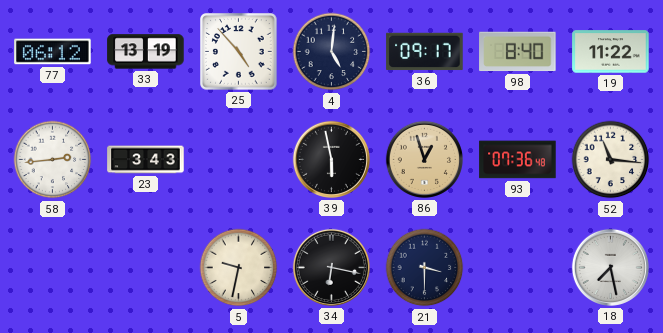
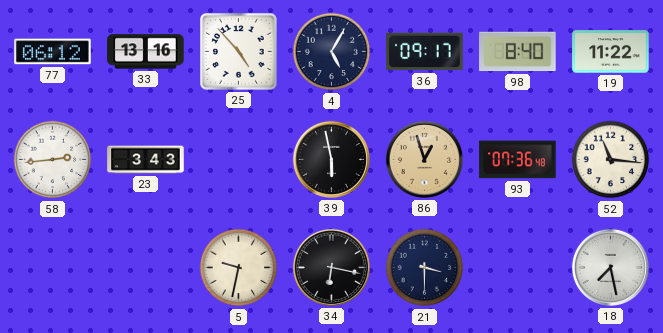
33: 13:19 -> 13:16 (146, 52)
4: 5:01 -> 5:05 (332, 52)
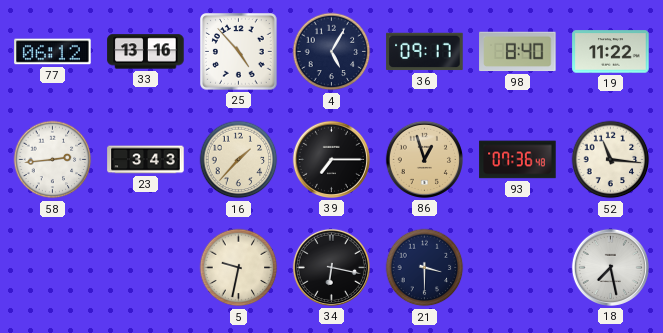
16: none -> 1:37 (239, 160)
39: 5:58 -> 7:15 (331, 159)
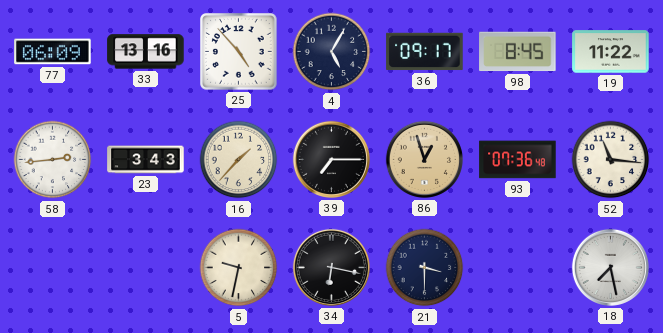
77: 06:12 -> 06:09 (53, 52)
98: 8:40 -> 8:45 (518, 52)
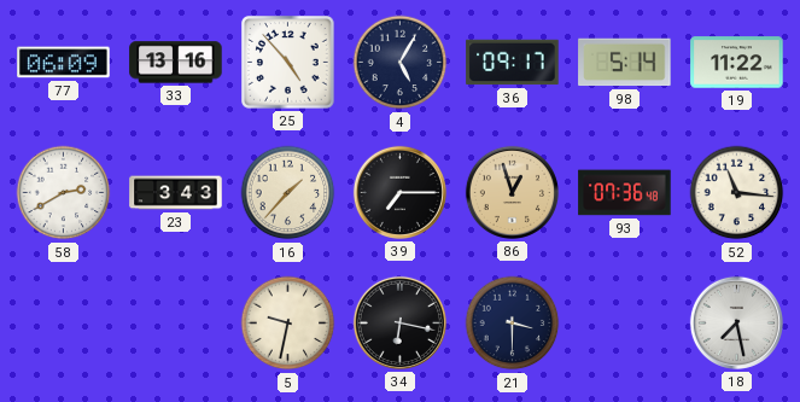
98: 8:45 -> 5:14 (625, 63)
58: 2:44 -> 2:40 (64, 193)
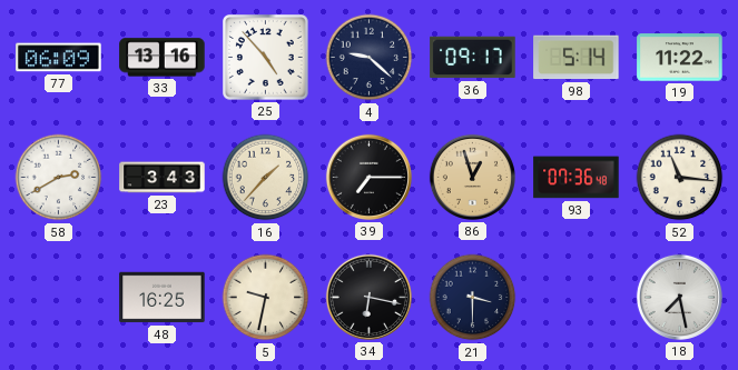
4: 5:05 -> 9:22 (370, 58)
48: none -> 16:25 (163, 298)
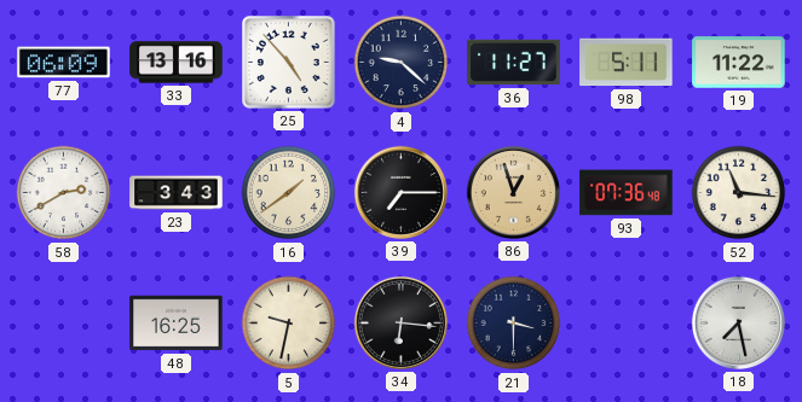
36: 09:17 -> 11:27 (514, 63)
98: 5:14 -> 5:11 (627, 63)
16: 1:37 -> 1:39 (289, 193)
34: 6:17 -> 6:16 (400, 322)
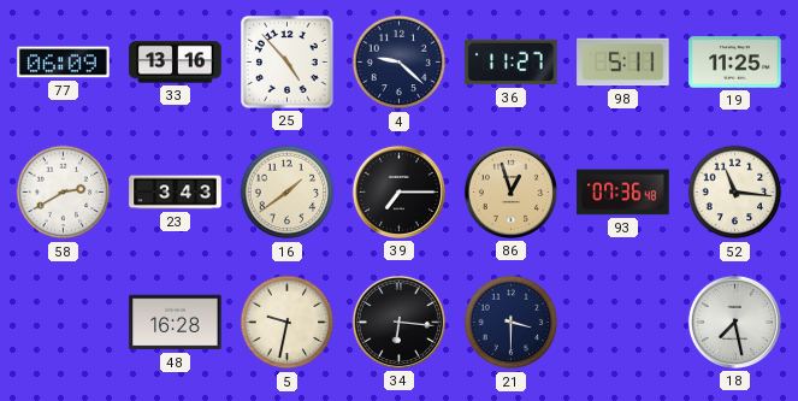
19: 11:22 -> 11:25 (735, 63)
48: 16:25 -> 16:28 (176, 323)
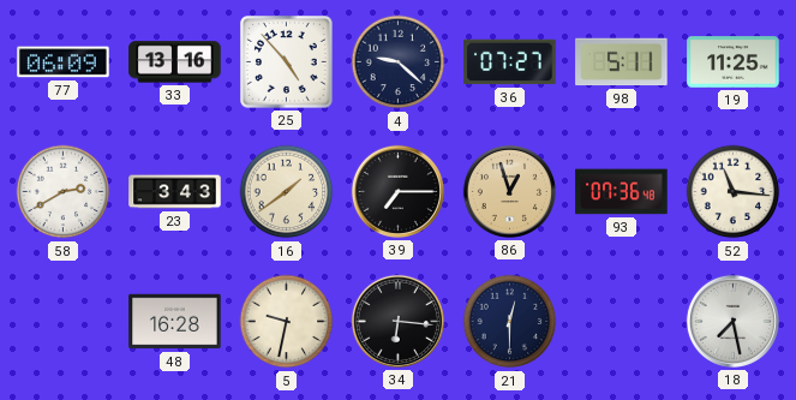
36: 11:27 -> 07:27 (510, 62)
21: 3:30 -> 12:30 (510, 322)
